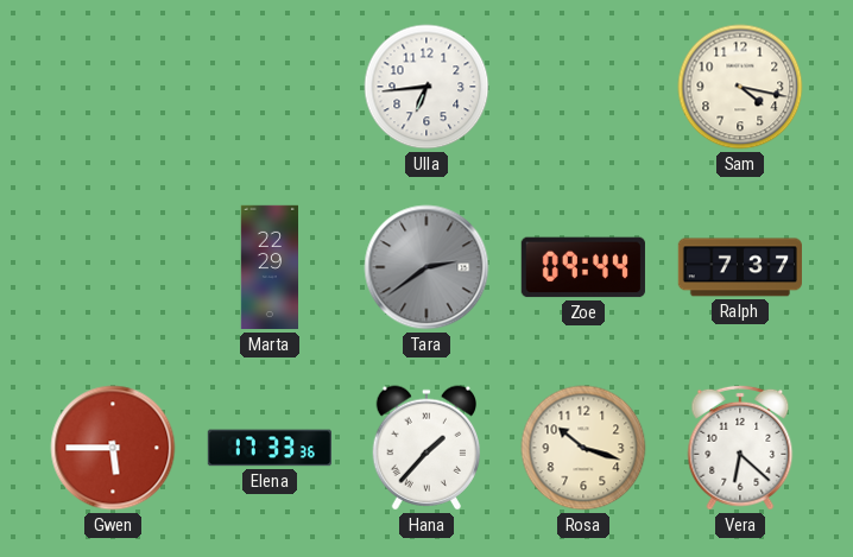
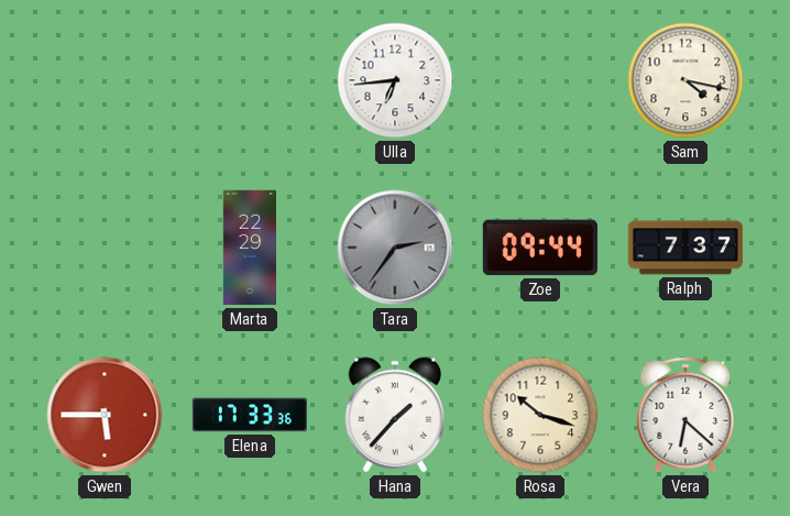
Tara: 2:39 -> 2:36 (395, 248)
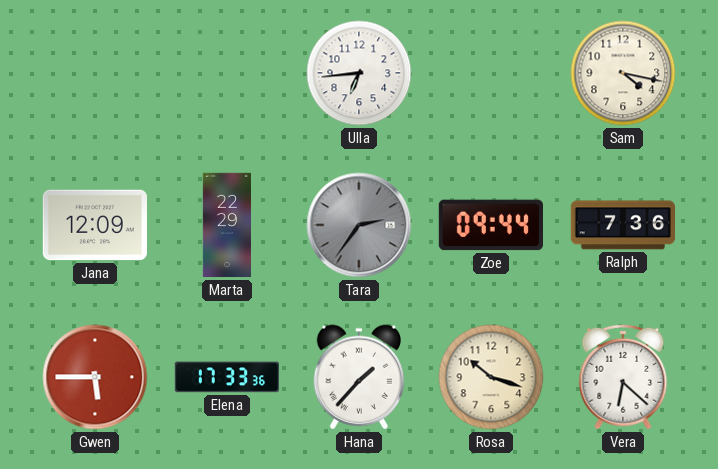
Jana: none -> 12:09 (95, 225)
Ralph: 7:37 -> 7:36 (622, 225)
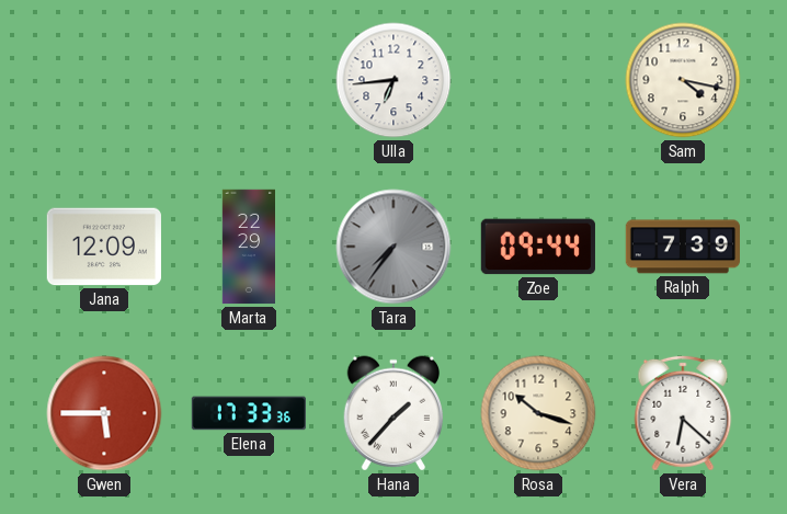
Tara: 2:36 -> 7:36 (394, 247)
Ralph: 7:36 -> 7:39 (682, 247)
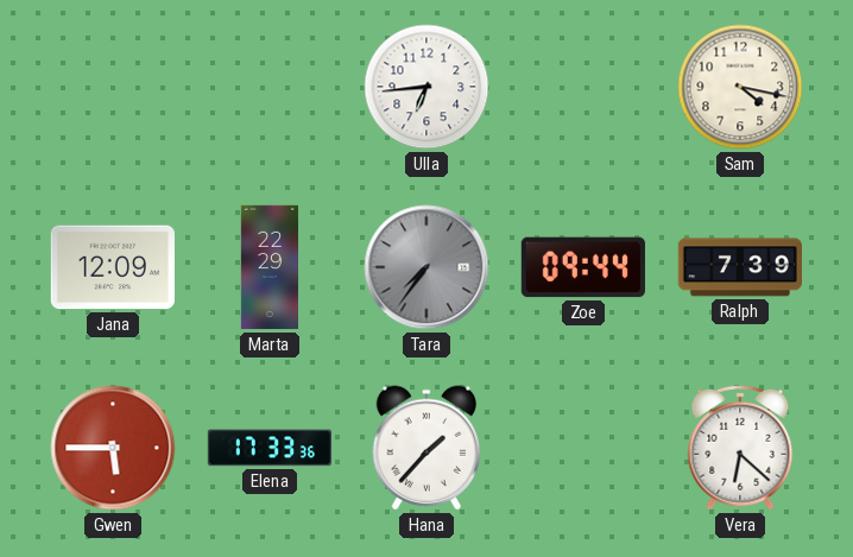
Rosa: 10:18 -> none (538, 413)
